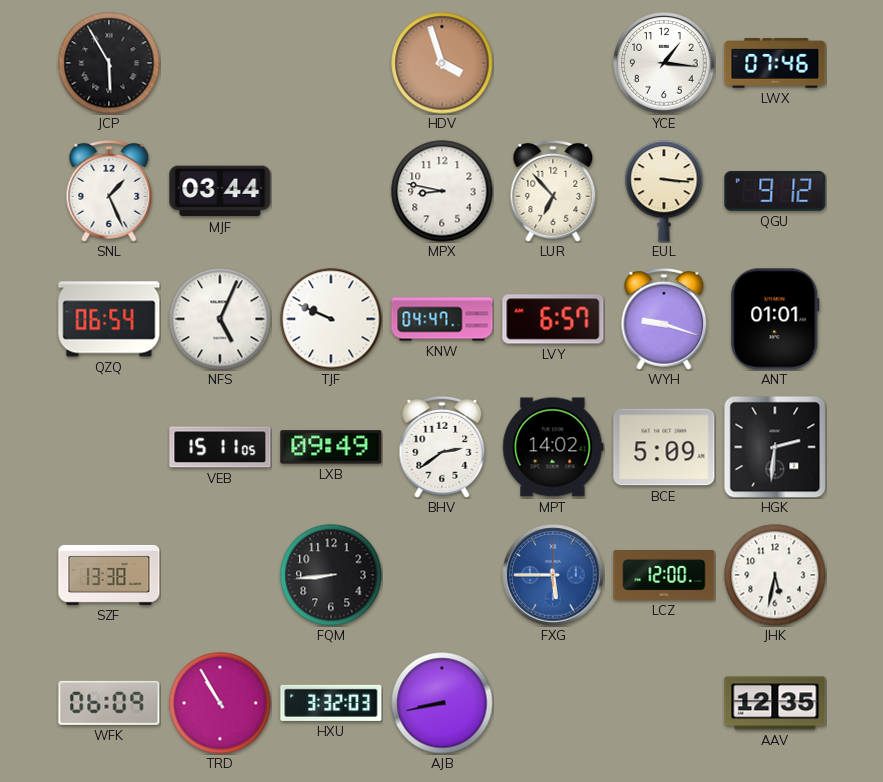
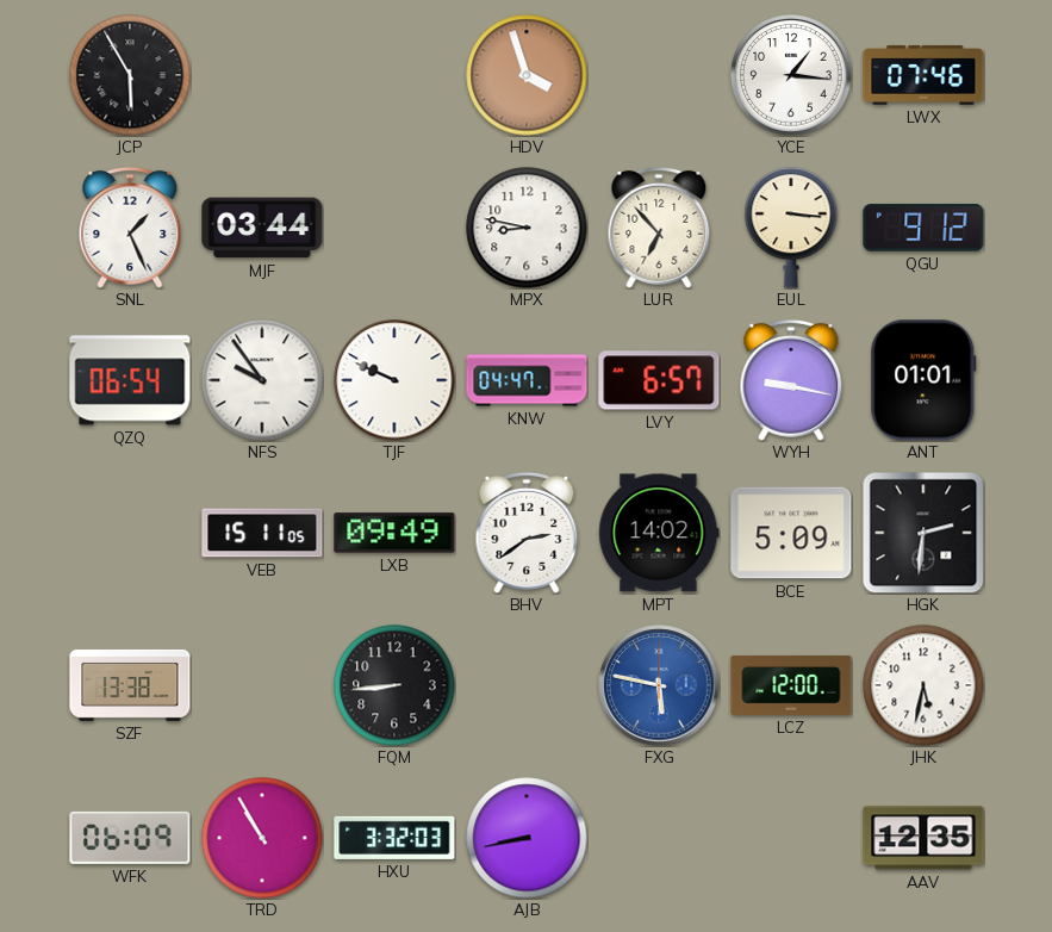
NFS: 5:04 -> 9:54 (262, 380)
WYH: 9:18 -> 9:17 (791, 380)
FXG: 5:45 -> 5:47 (659, 685)
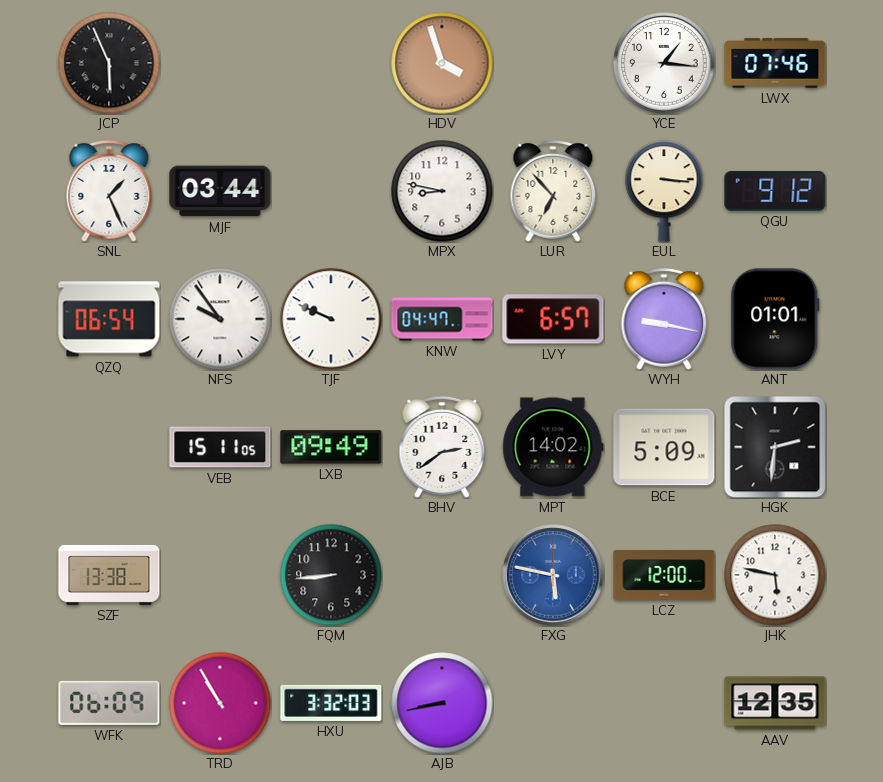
JCP: 5:55 -> 5:56 (109, 63)
JHK: 5:32 -> 5:47 (775, 575)
